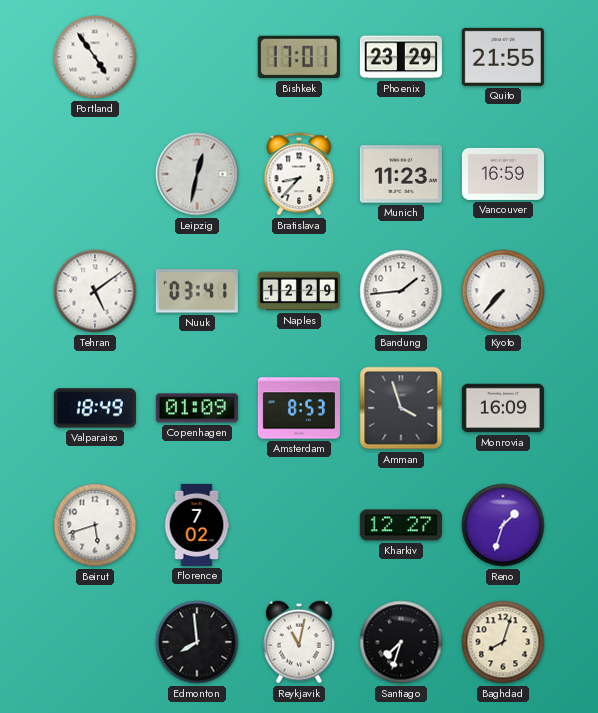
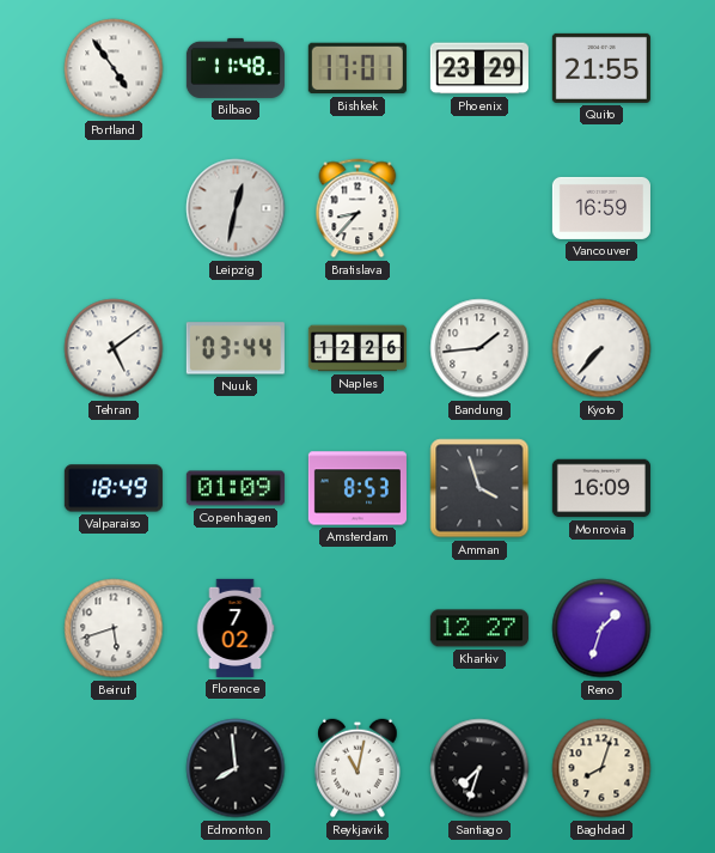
Bilbao: none -> 11:48 (236, 68)
Munich: 11:23 -> none (401, 174)
Nuuk: 03:41 -> 03:44 (236, 348)
Naples: 12:29 -> 12:26 (357, 348)
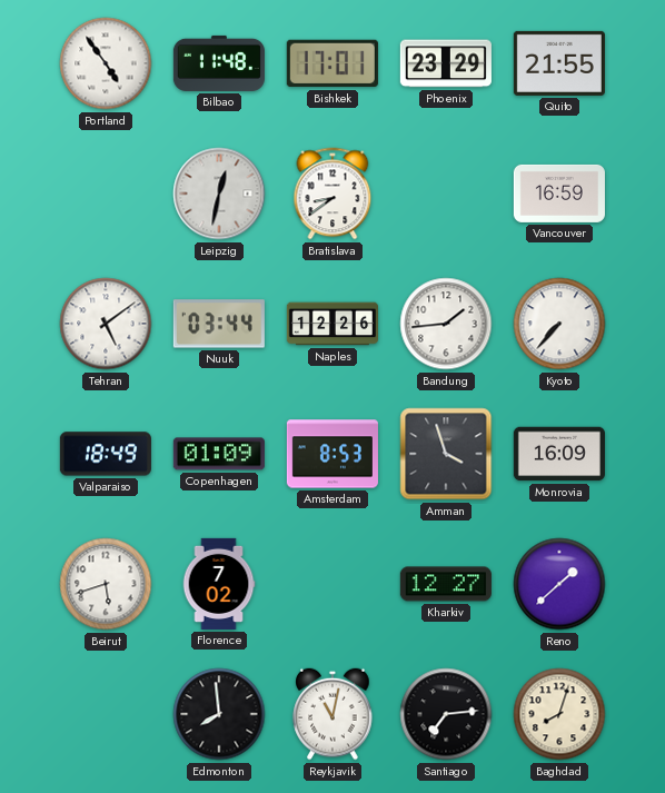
Bratislava: 8:37 -> 8:39 (332, 194)
Reno: 1:33 -> 1:38 (559, 584)
Santiago: 7:33 -> 7:14 (446, 714)
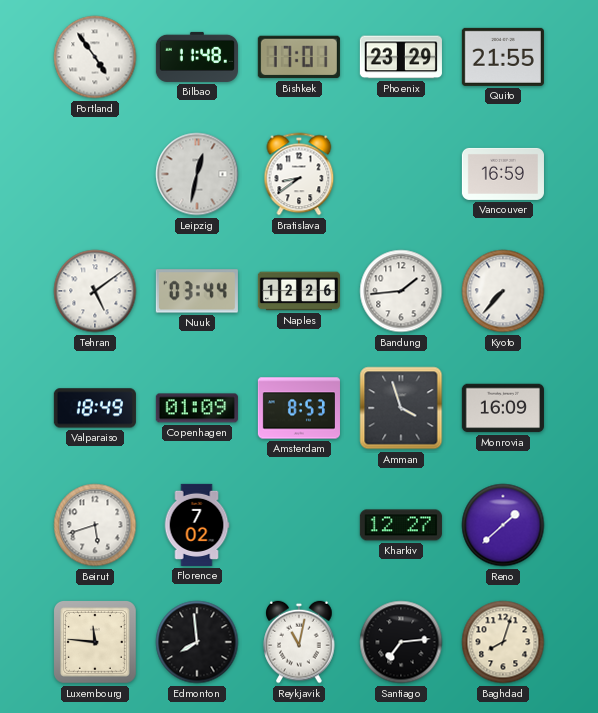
Luxembourg: none -> 11:46 (95, 642)
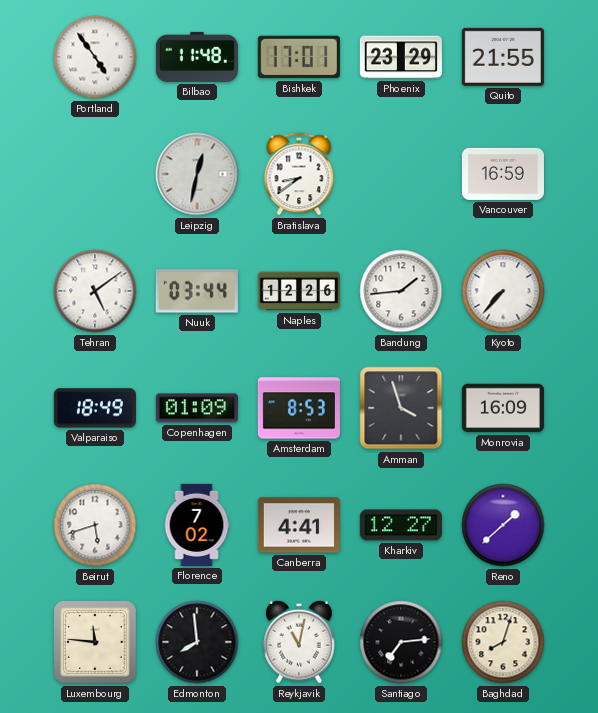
Canberra: none -> 4:41 (299, 525)
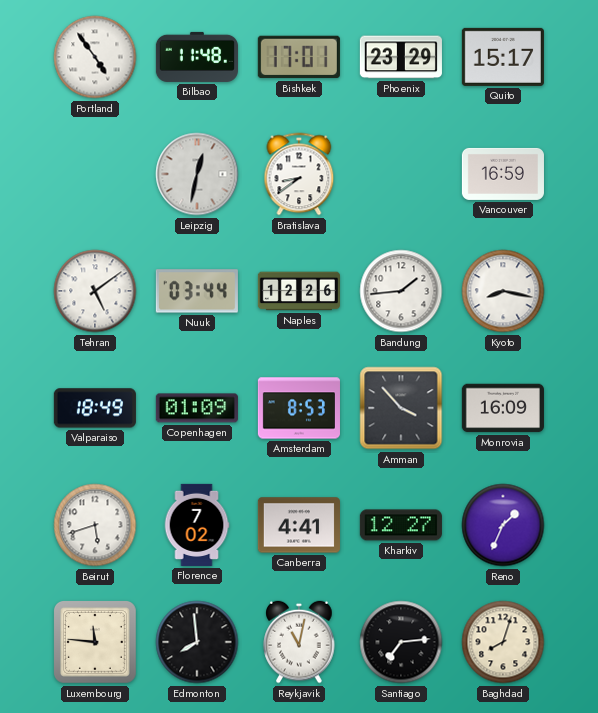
Quito: 21:55 -> 15:17 (503, 57)
Kyoto: 7:37 -> 8:17 (503, 291)
Amman: 3:57 -> 3:53 (401, 408)
Reno: 1:38 -> 1:34 (503, 525)
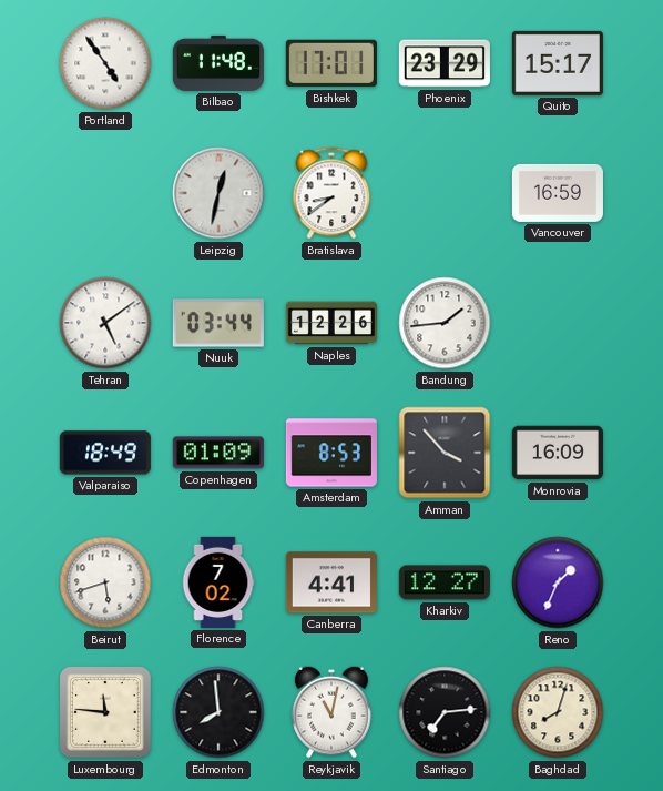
Kyoto: 8:17 -> none (503, 291)
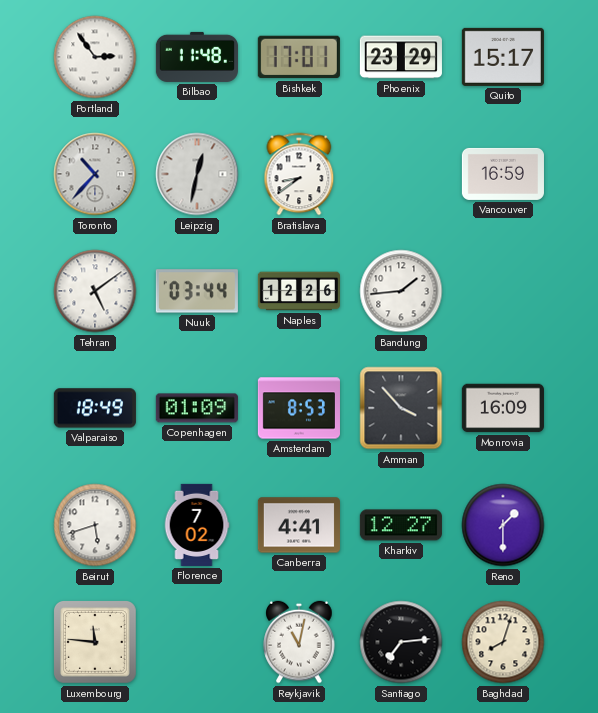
Portland: 4:54 -> 2:54 (95, 57)
Toronto: none -> 10:37 (95, 174)
Reno: 1:34 -> 1:30 (503, 525)
Edmonton: 7:59 -> none (218, 712)
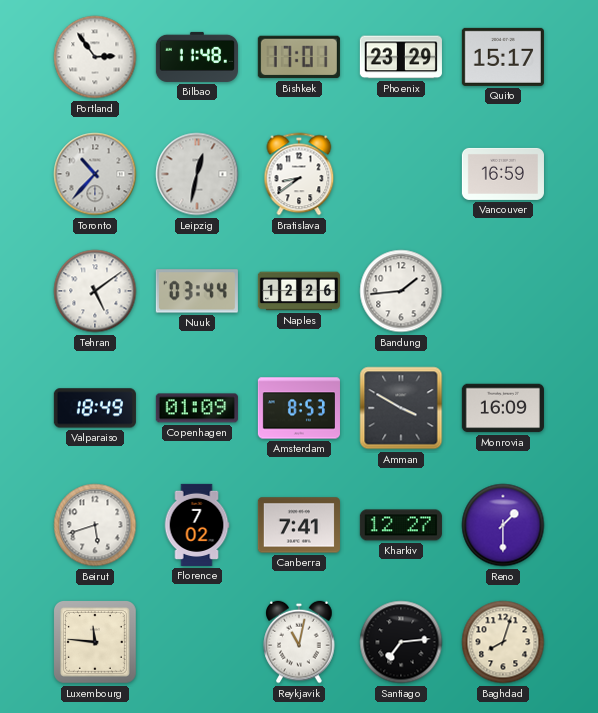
Amman: 3:53 -> 3:50 (401, 408)
Canberra: 4:41 -> 7:41 (299, 525)
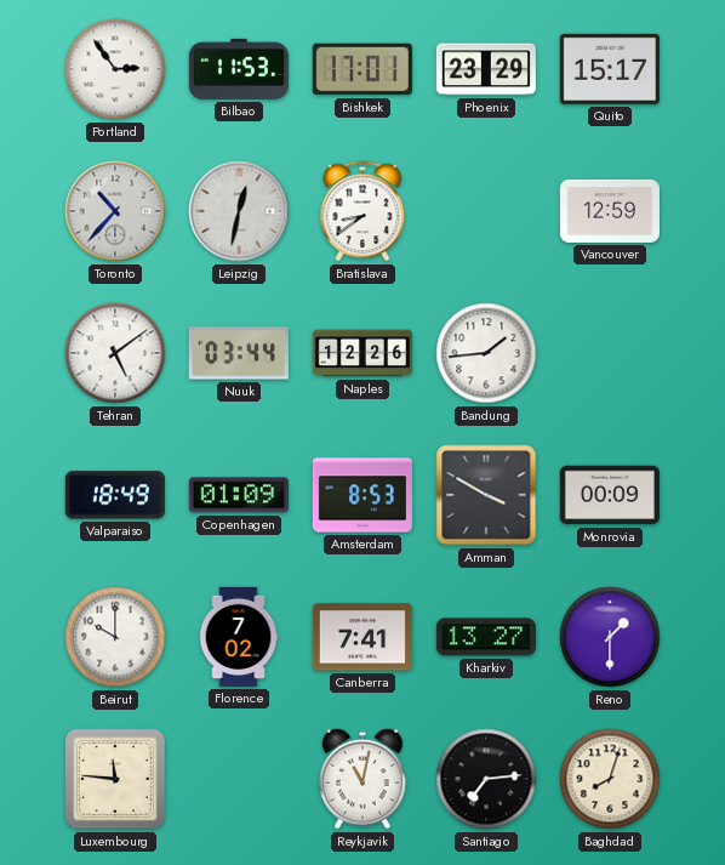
Bilbao: 11:48 -> 11:53 (239, 69)
Vancouver: 16:59 -> 12:59 (610, 211)
Monrovia: 16:09 -> 00:09 (610, 495)
Beirut: 5:42 -> 10:00 (115, 637)
Kharkiv: 12:27 -> 13:27 (486, 637)
